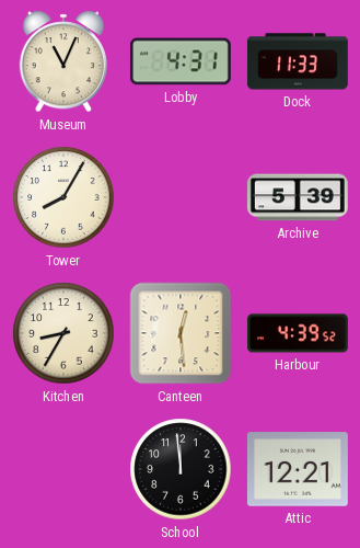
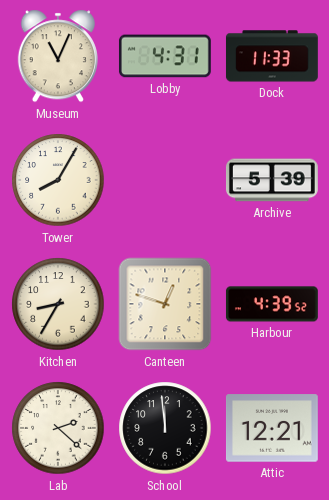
Canteen: 12:29 -> 12:48 (165, 304)
Lab: none -> 2:22 (58, 428)
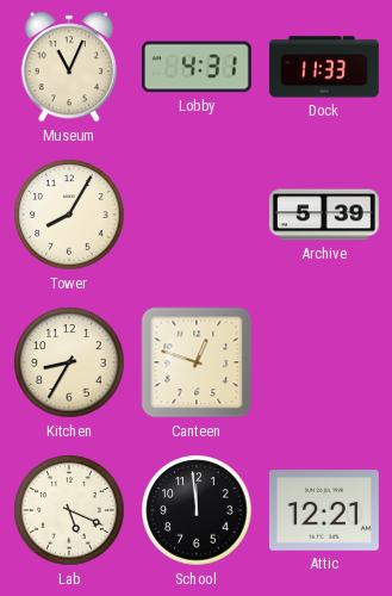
Harbour: 4:39 -> none (272, 304)
Lab: 2:22 -> 5:19 (69, 510)
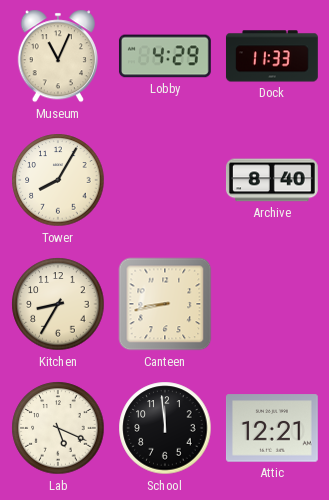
Lobby: 4:31 -> 4:29 (165, 56)
Archive: 5:39 -> 8:40 (272, 180)
Canteen: 12:48 -> 8:43 (165, 304)
